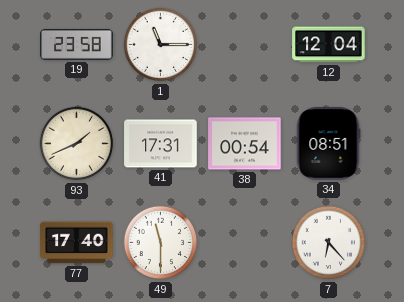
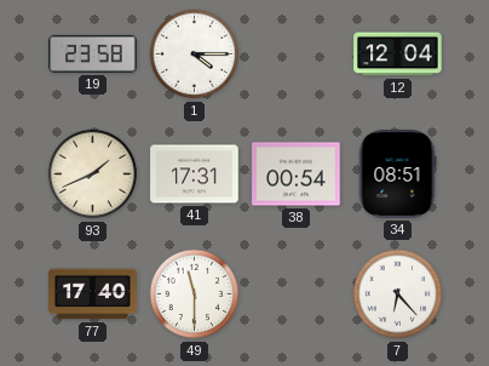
1: 11:15 -> 4:15 (195, 55)
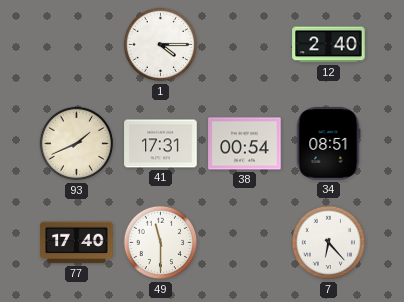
19: 23:58 -> none (93, 53)
12: 12:04 -> 2:40 (329, 45)
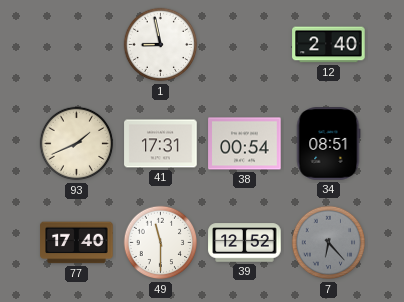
1: 4:15 -> 8:58 (161, 45)
39: none -> 12:52 (245, 243)
7 dial: white -> grey (329, 243)
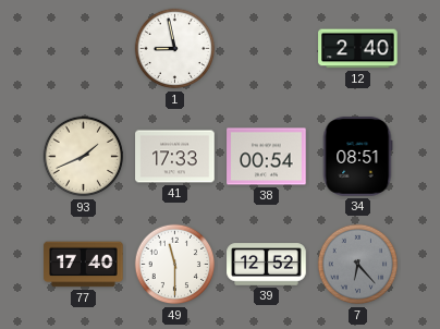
41: 17:31 -> 17:33 (175, 157)
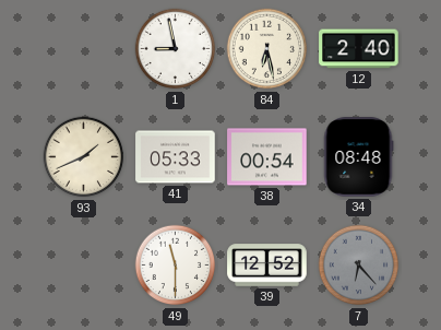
84: none -> 6:28 (267, 49)
41: 17:33 -> 05:33 (176, 157)
34: 08:51 -> 08:48 (358, 157)
77: 17:40 -> none (84, 265)
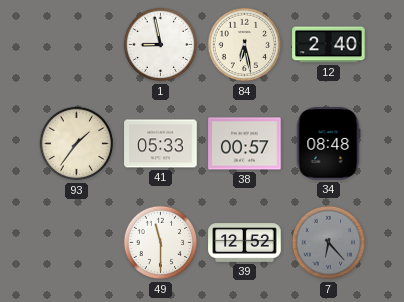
93: 1:41 -> 1:36 (77, 144)
38: 00:54 -> 00:57 (245, 144)
